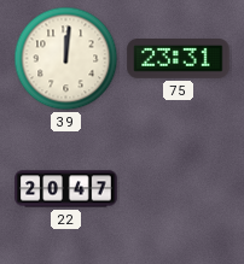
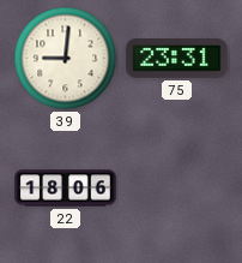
39: 12:01 -> 9:01 (66, 59)
22: 20:47 -> 18:06 (66, 189)
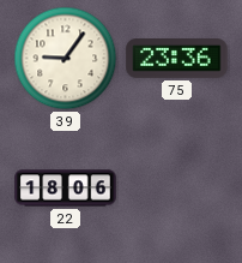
39: 9:01 -> 9:06 (66, 59)
75: 23:31 -> 23:36 (177, 59)
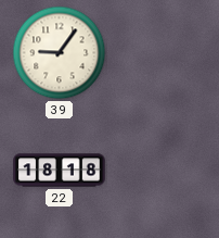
75: 23:36 -> none (177, 59)
22: 18:06 -> 18:18 (60, 171)
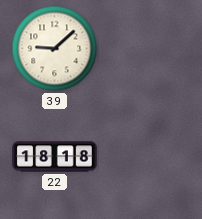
39: 9:06 -> 9:08 (55, 49)
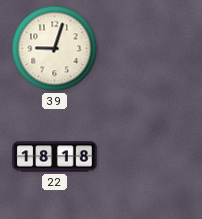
39: 9:08 -> 9:03 (55, 49)
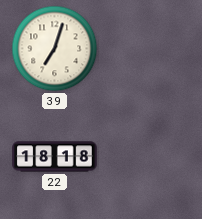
39: 9:03 -> 7:03 (55, 49)
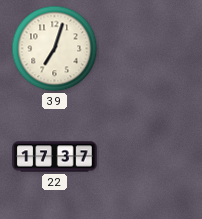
22: 18:18 -> 17:37 (55, 157)
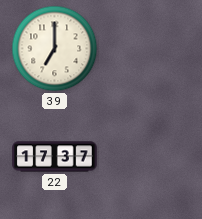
39: 7:03 -> 7:00 (55, 49)
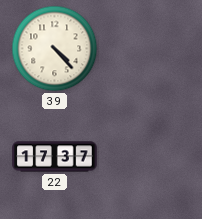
39: 7:00 -> 4:23 (55, 49)
